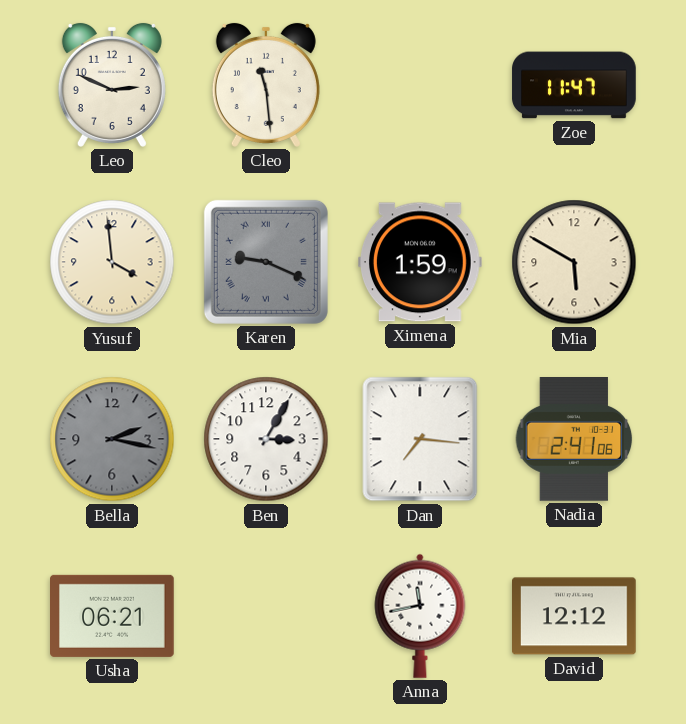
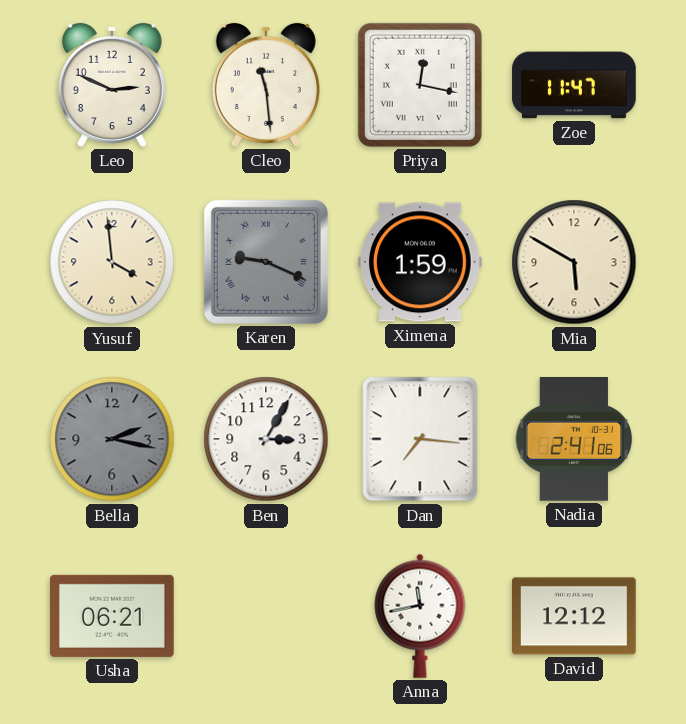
Priya: none -> 12:17 (420, 85)
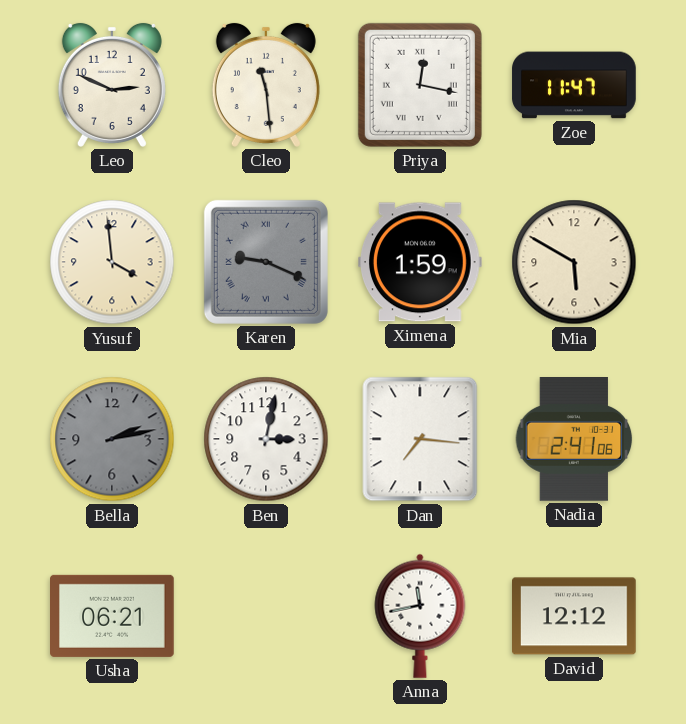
Bella: 2:17 -> 2:13 (112, 439)
Ben: 3:05 -> 3:02 (266, 439)
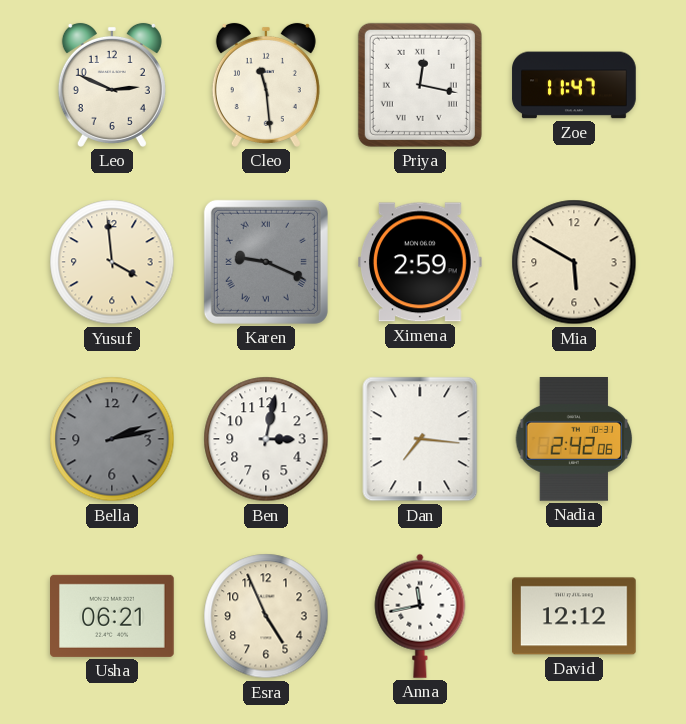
Ximena: 1:59 -> 2:59 (421, 262)
Nadia: 2:41 -> 2:42 (574, 440)
Esra: none -> 4:56 (266, 616)
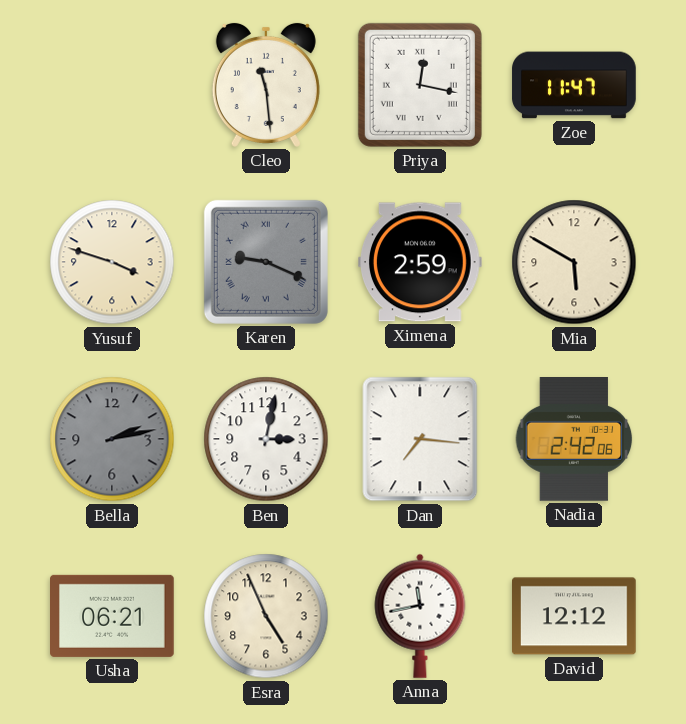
Leo: 2:49 -> none (112, 85)
Yusuf: 3:59 -> 3:48 (112, 262)
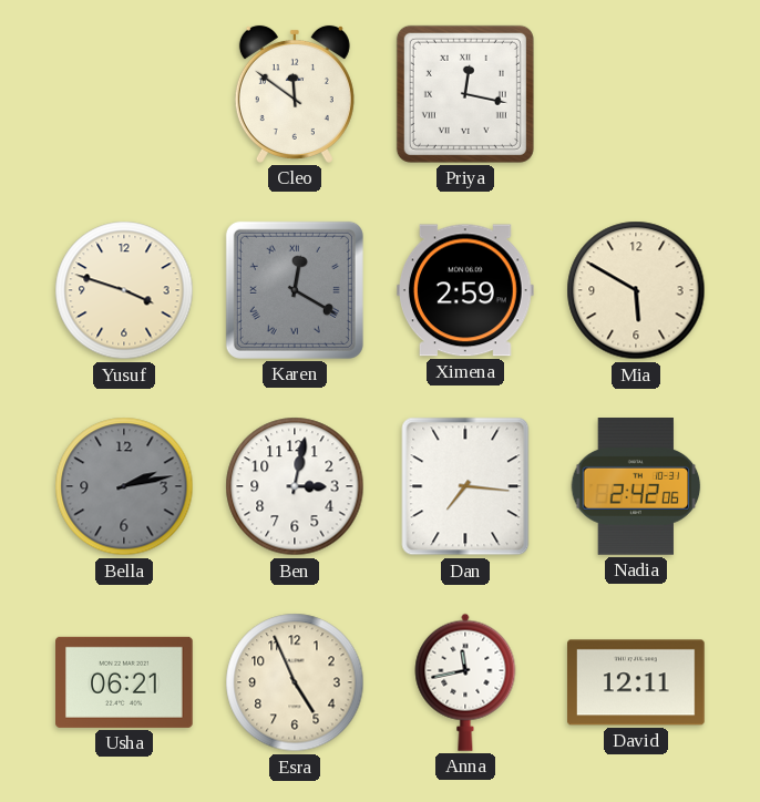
Cleo: 11:29 -> 11:51 (295, 94)
Zoe: 11:47 -> none (574, 85)
Karen: 9:19 -> 12:20 (295, 290)
David: 12:12 -> 12:11 (637, 682)
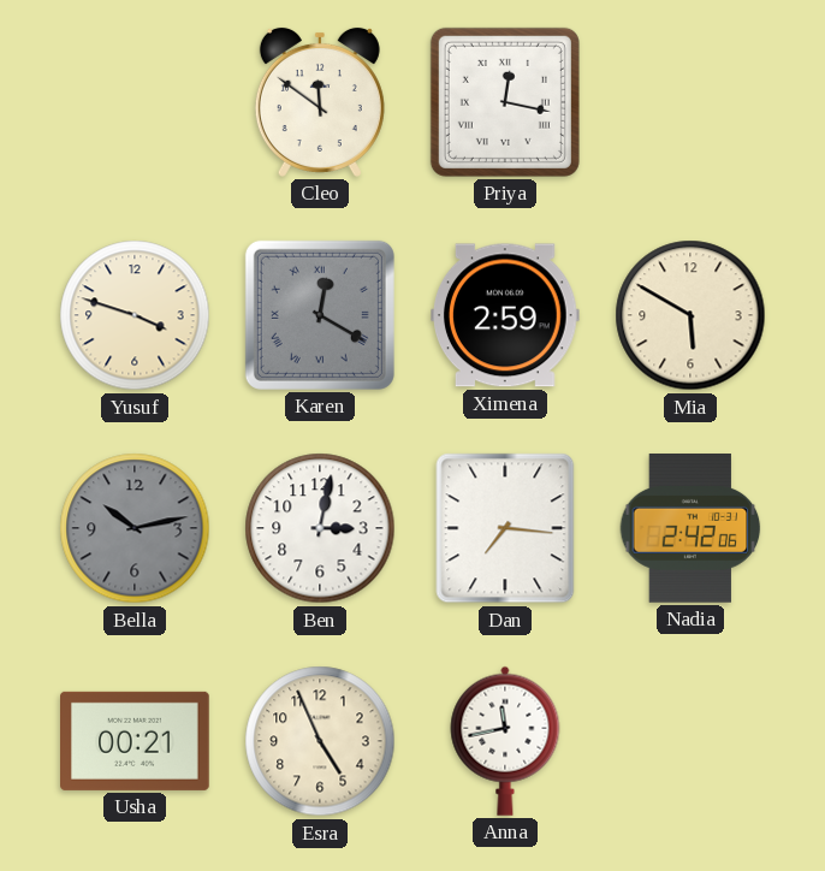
Bella: 2:13 -> 10:13 (135, 528)
Usha: 06:21 -> 00:21 (136, 741)
David: 12:11 -> none (637, 682)
